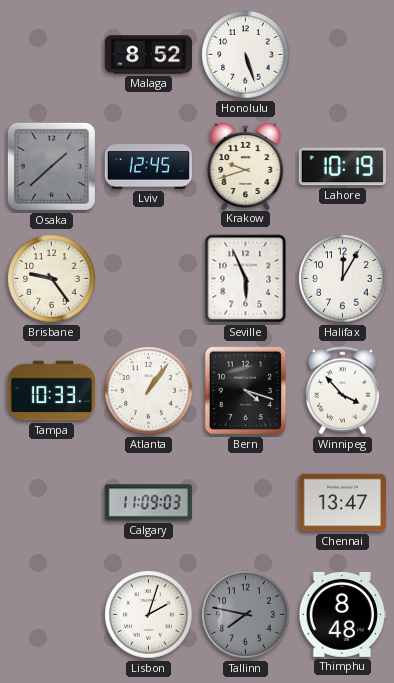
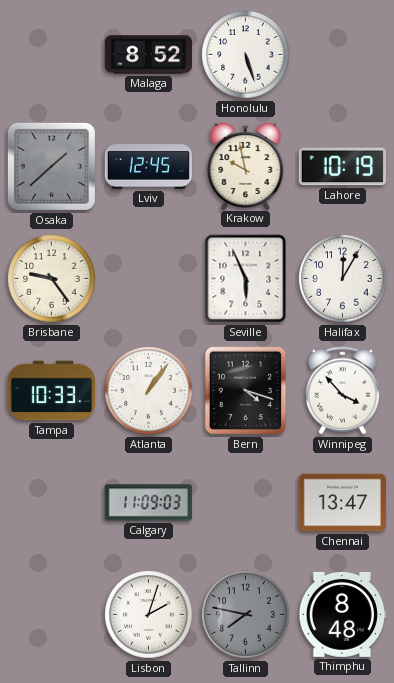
Krakow: 9:42 -> 9:58 (246, 165)
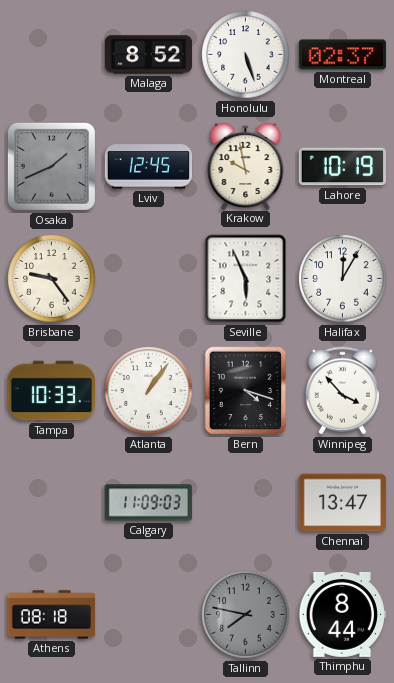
Montreal: none -> 02:37 (342, 55)
Osaka: 1:38 -> 1:41 (51, 166)
Athens: none -> 08:18 (52, 615)
Lisbon: 2:03 -> none (149, 615)
Thimphu: 8:48 -> 8:44 (342, 614)
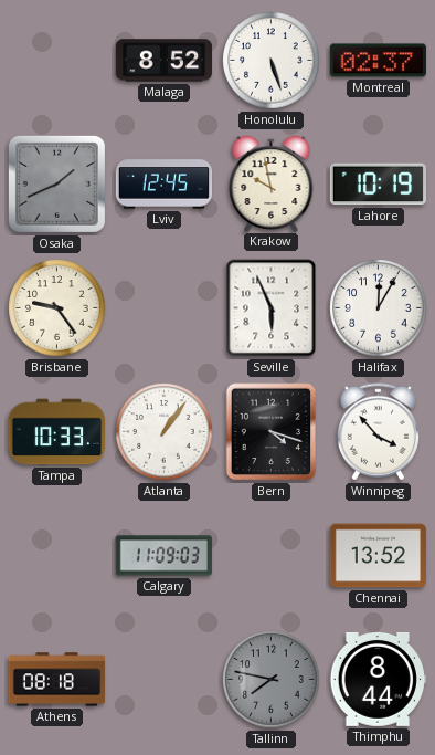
Chennai: 13:47 -> 13:52 (378, 556)
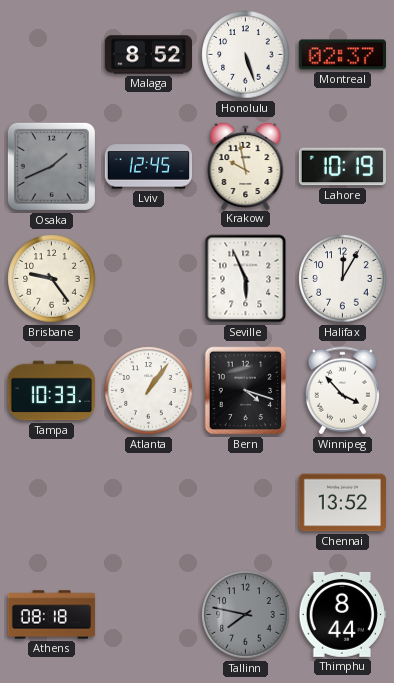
Calgary: 11:09 -> none (163, 556)
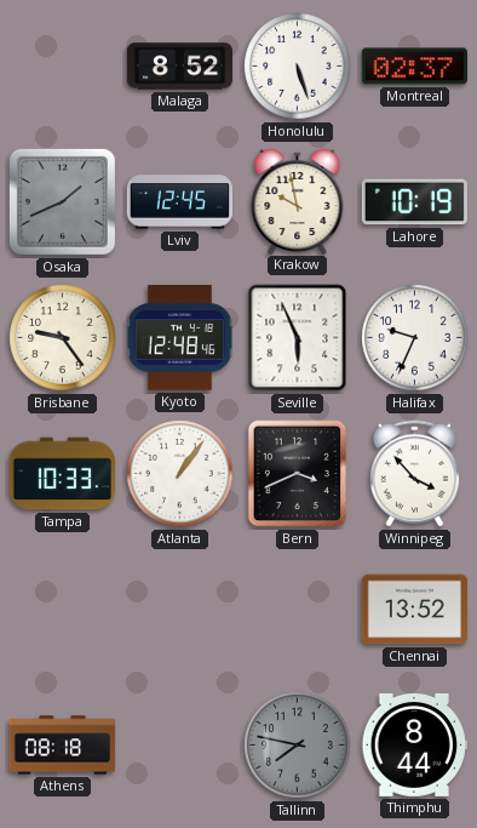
Kyoto: none -> 12:48 (179, 338)
Halifax: 12:05 -> 9:34 (415, 338)
Bern: 4:18 -> 3:41 (298, 474)
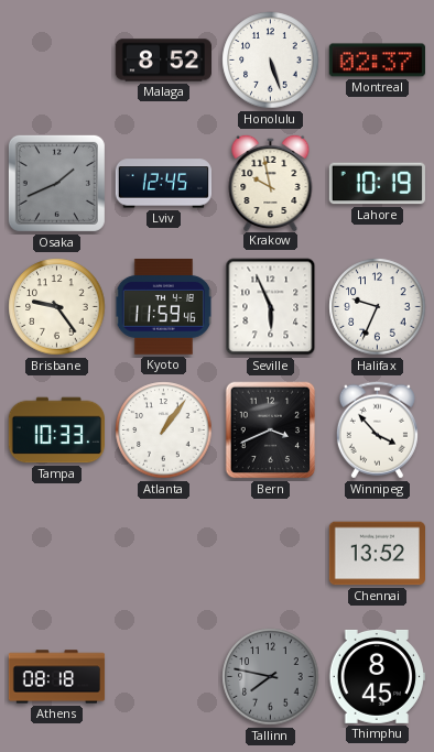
Kyoto: 12:48 -> 11:59 (163, 307)
Thimphu: 8:44 -> 8:45 (377, 676)
